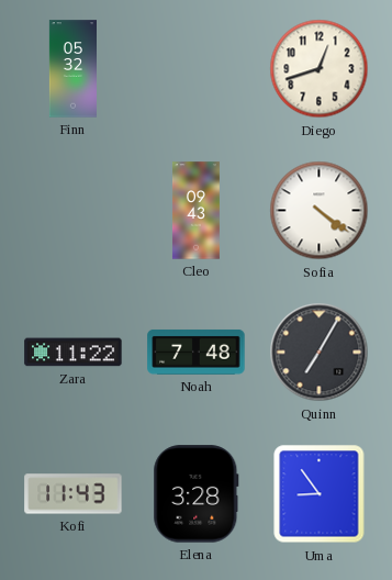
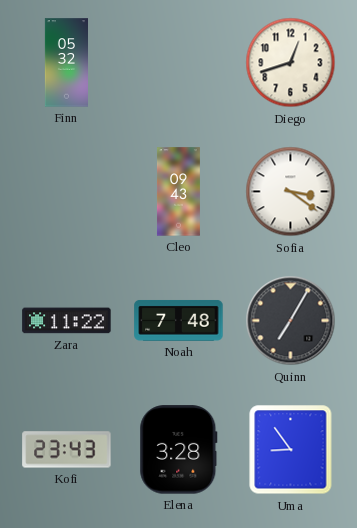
Sofia: 4:21 -> 3:21 (291, 192)
Kofi: 11:43 -> 23:43 (67, 450)
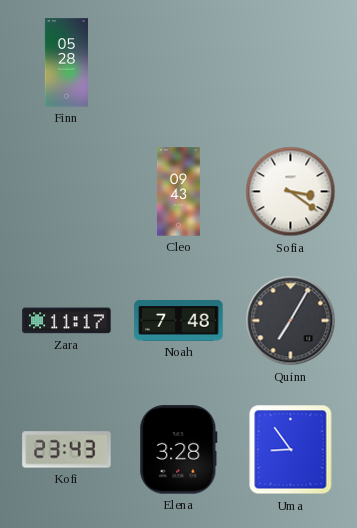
Finn: 05:32 -> 05:28 (66, 63)
Diego: 12:42 -> none (291, 63)
Zara: 11:22 -> 11:17 (67, 321)
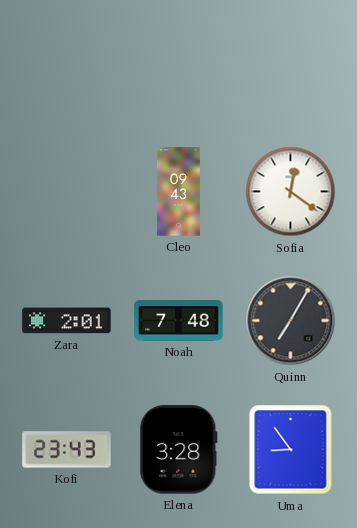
Finn: 05:28 -> none (66, 63)
Sofia: 3:21 -> 12:21 (291, 192)
Zara: 11:17 -> 2:01 (67, 321)
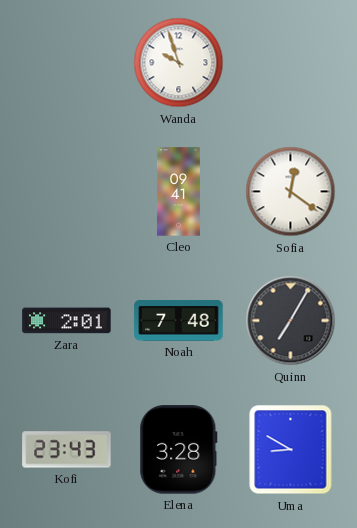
Wanda: none -> 9:57 (179, 63)
Cleo: 09:43 -> 09:41 (178, 192)
Uma: 8:54 -> 8:50 (291, 450)
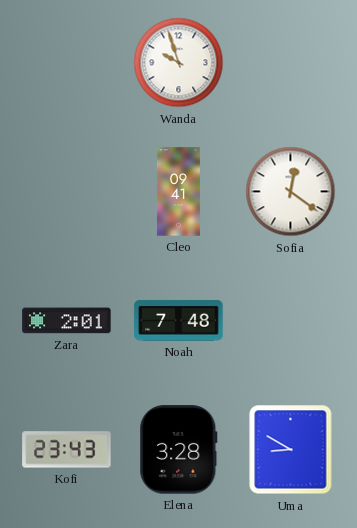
Quinn: 7:05 -> none (291, 321)
